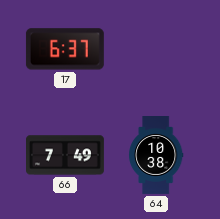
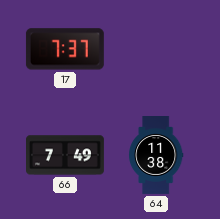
17: 6:37 -> 7:37 (65, 49)
64: 10:38 -> 11:38 (157, 156)
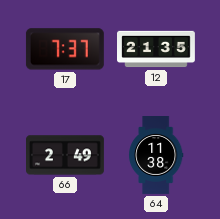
12: none -> 21:35 (157, 49)
66: 7:49 -> 2:49 (66, 155)
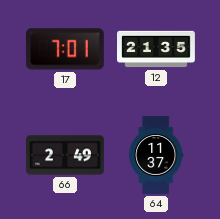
17: 7:37 -> 7:01 (65, 49)
64: 11:38 -> 11:37 (157, 156)
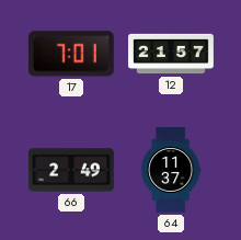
12: 21:35 -> 21:57 (172, 54)
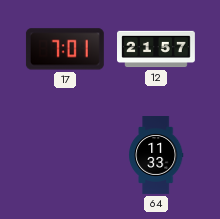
66: 2:49 -> none (72, 170)
64: 11:37 -> 11:33 (157, 156)
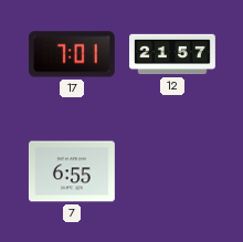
7: none -> 6:55 (72, 171)
64: 11:33 -> none (157, 156)
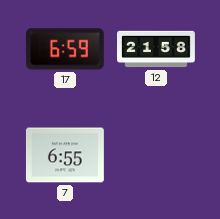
17: 7:01 -> 6:59 (65, 49)
12: 21:57 -> 21:58 (157, 49)
